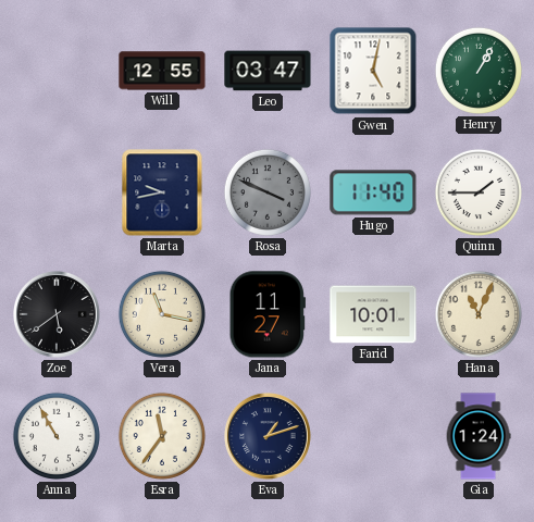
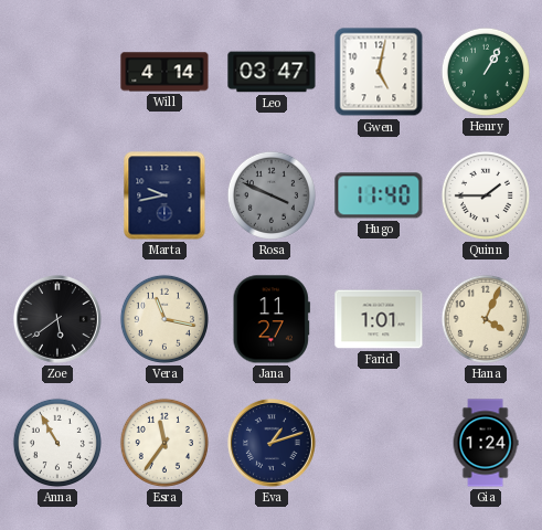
Will: 12:55 -> 4:14 (164, 72)
Farid: 10:01 -> 1:01 (379, 319)
Hana: 11:04 -> 4:04 (486, 319)
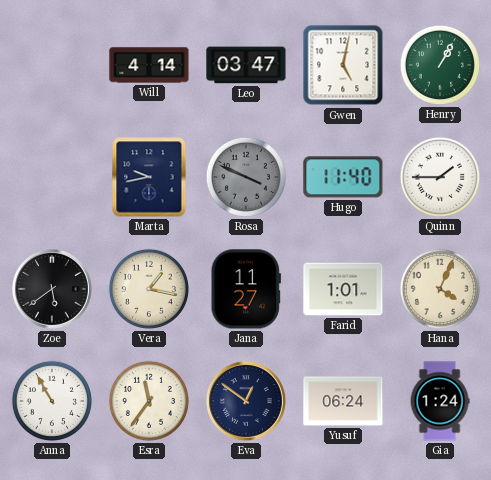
Vera: 11:17 -> 1:17 (149, 289)
Eva: 1:12 -> 12:51 (246, 401)
Yusuf: none -> 06:24 (343, 401)
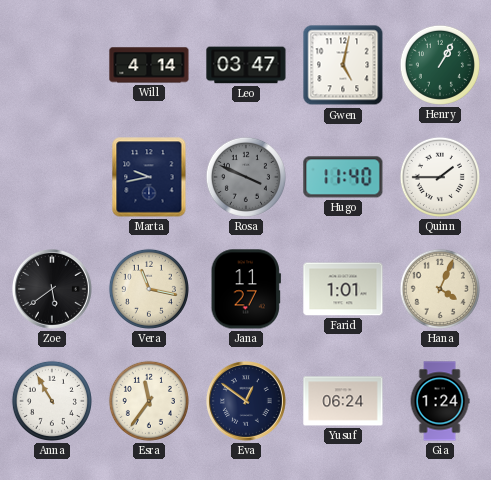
Vera: 1:17 -> 11:17 (149, 289)
